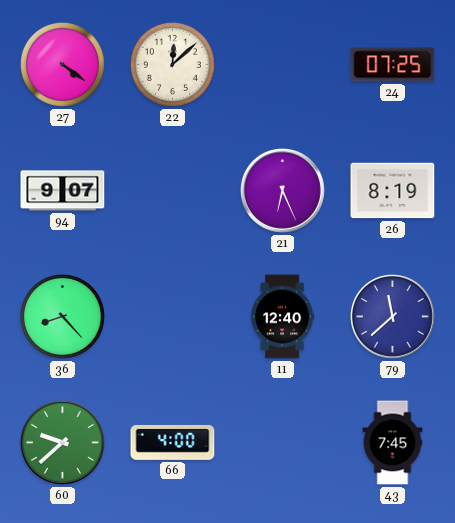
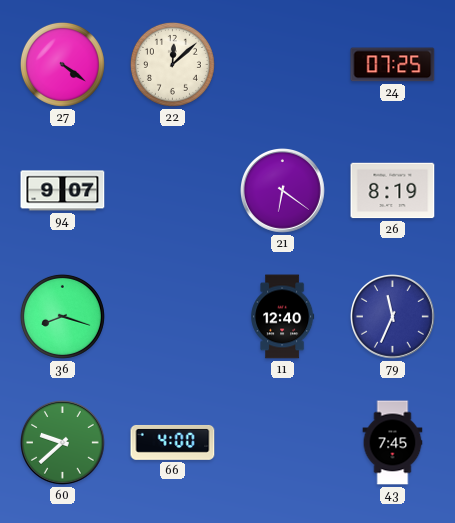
21: 6:26 -> 6:21 (283, 191)
36: 8:23 -> 8:18 (62, 316)
79: 11:38 -> 11:34 (393, 317)
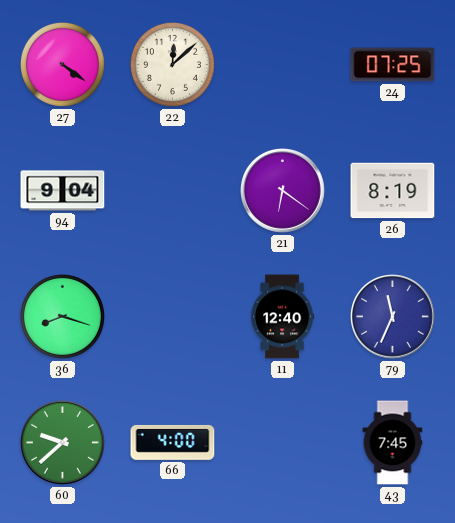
94: 9:07 -> 9:04 (63, 191)
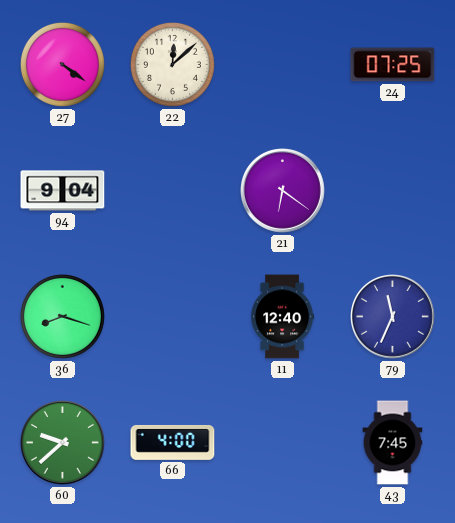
26: 8:19 -> none (393, 191)
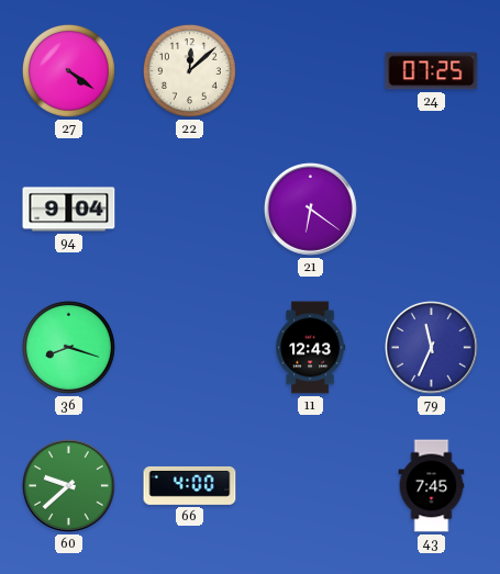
11: 12:40 -> 12:43 (311, 348)
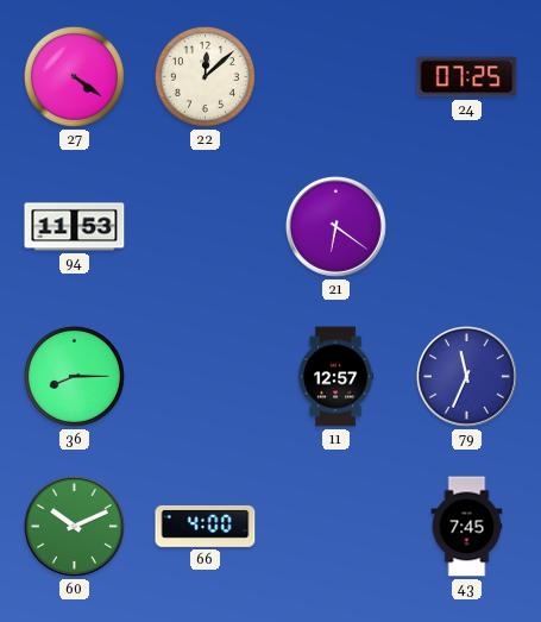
94: 9:04 -> 11:53 (75, 227)
36: 8:18 -> 8:15 (74, 376)
11: 12:43 -> 12:57 (336, 377)
60: 9:38 -> 10:11 (75, 527)
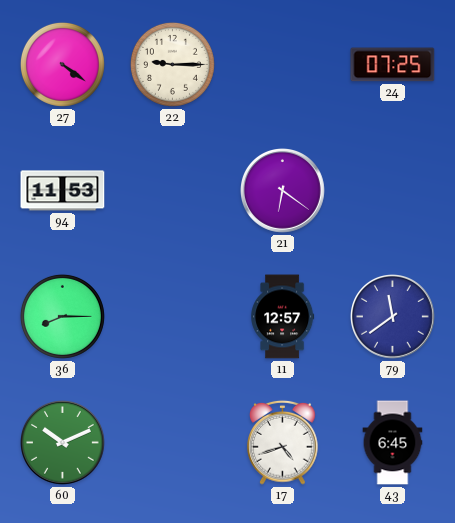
22: 12:08 -> 9:15 (172, 64)
79: 11:34 -> 11:39 (393, 317)
66: 4:00 -> none (206, 526)
17: none -> 4:42 (283, 442)
43: 7:45 -> 6:45 (393, 443)
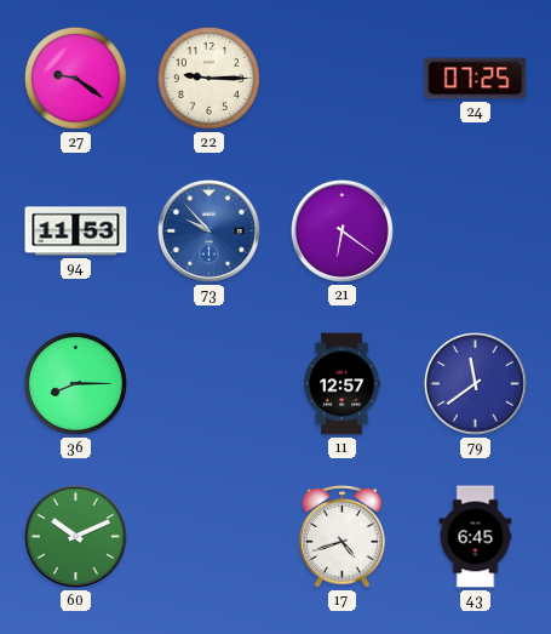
27: 4:21 -> 9:21 (75, 78)
73: none -> 9:53 (210, 232)
